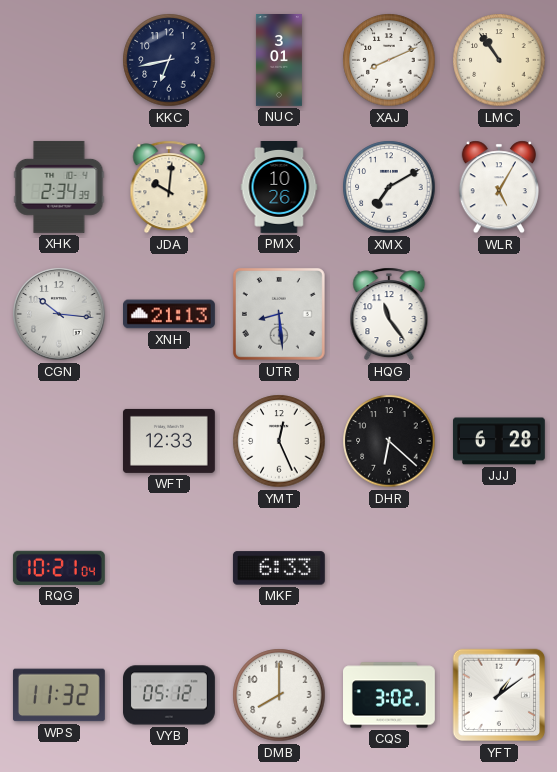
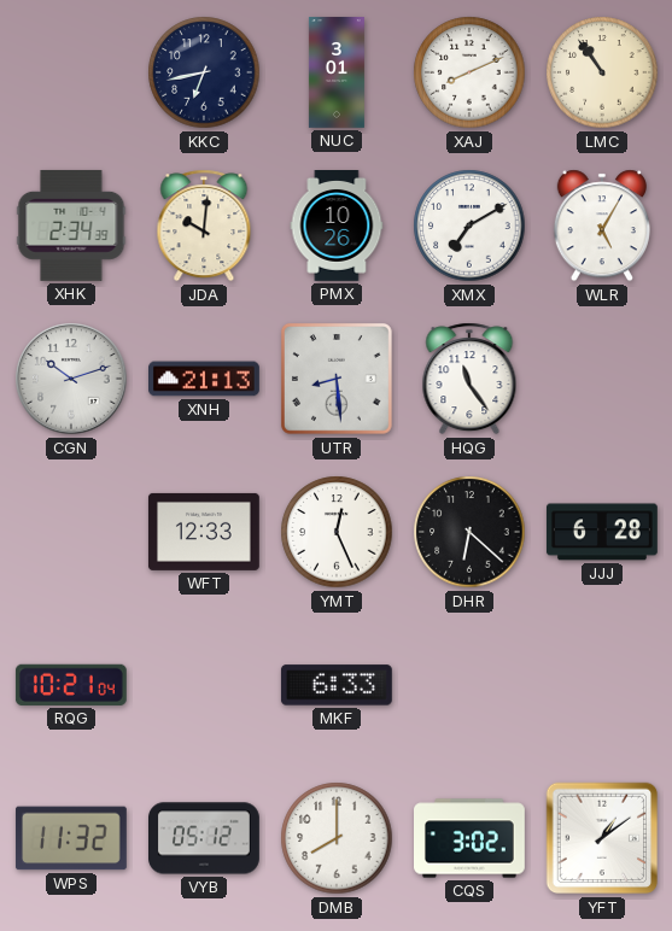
CGN: 10:16 -> 10:12 (71, 379)
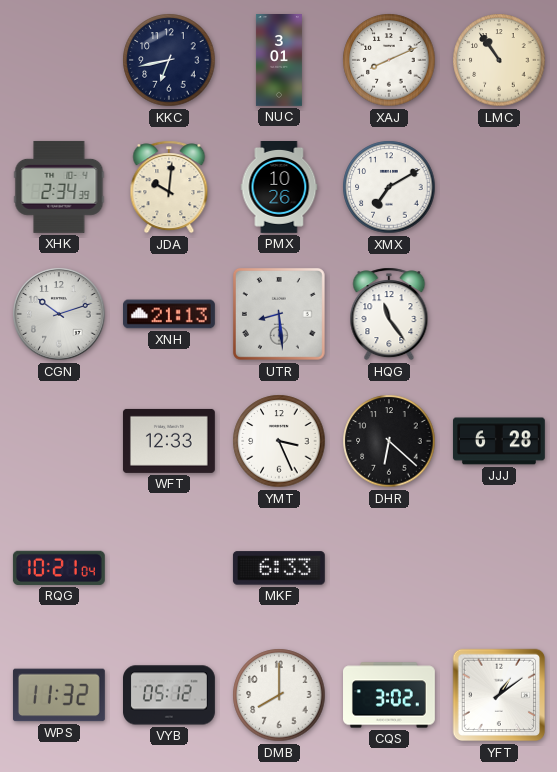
WLR: 5:05 -> none (602, 226)
YMT: 12:26 -> 3:26 (279, 441)
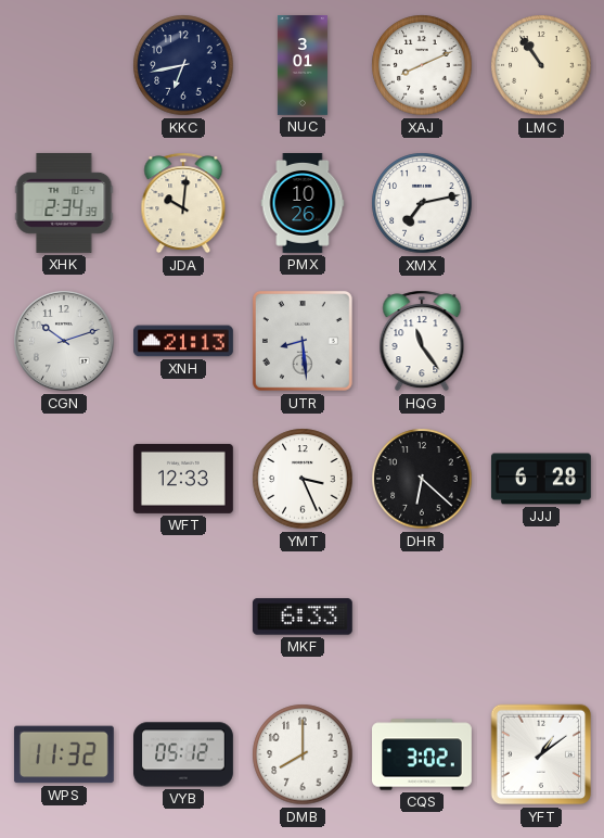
XMX: 7:10 -> 7:13 (422, 203)
RQG: 10:21 -> none (59, 568)
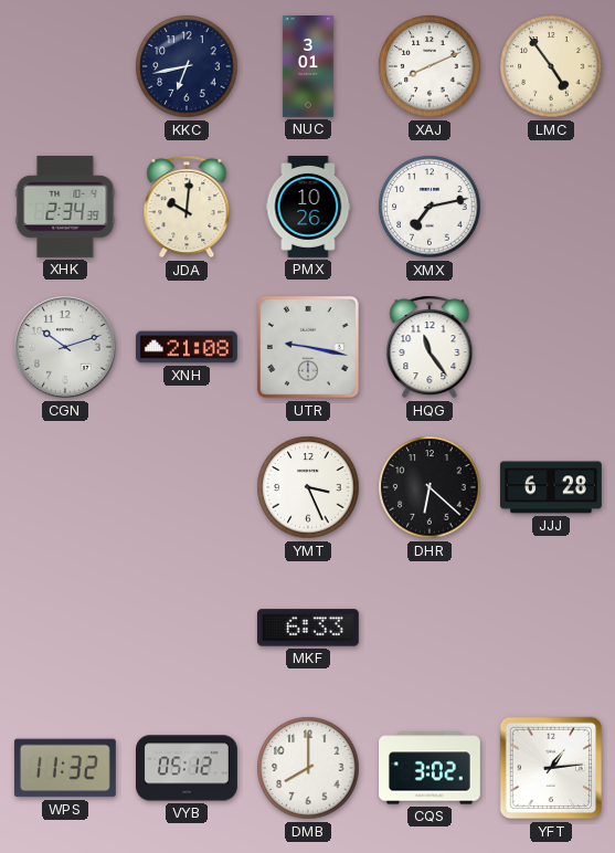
LMC: 10:54 -> 4:54 (551, 66)
XNH: 21:13 -> 21:08 (188, 347)
UTR: 8:29 -> 9:17 (308, 347)
WFT: 12:33 -> none (183, 479)
YFT: 1:09 -> 1:14 (551, 768)
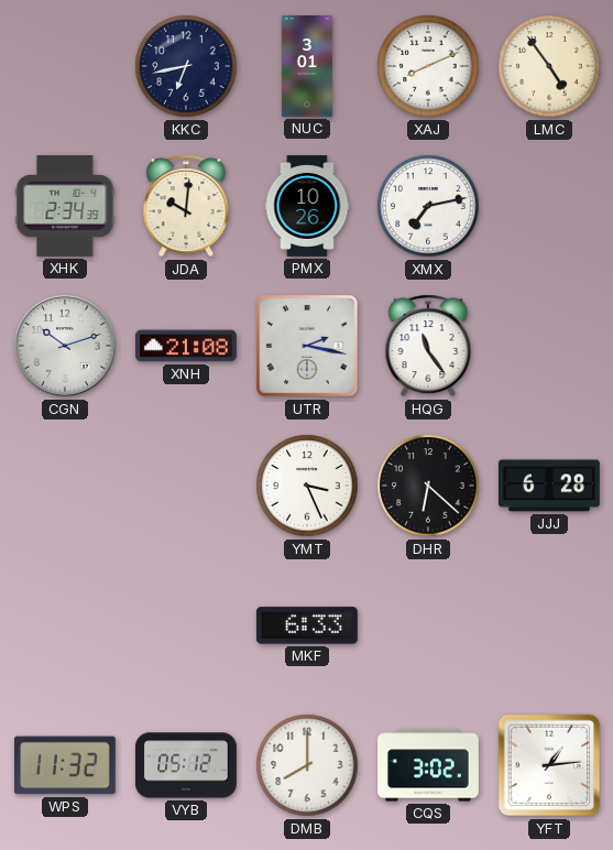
UTR: 9:17 -> 2:17 (307, 346)
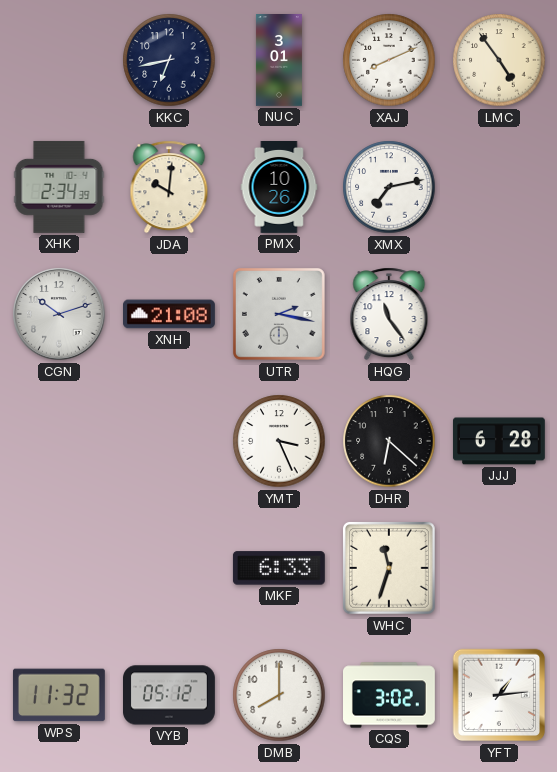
WHC: none -> 11:33 (389, 568)
